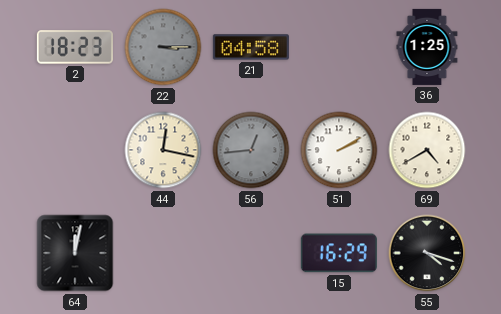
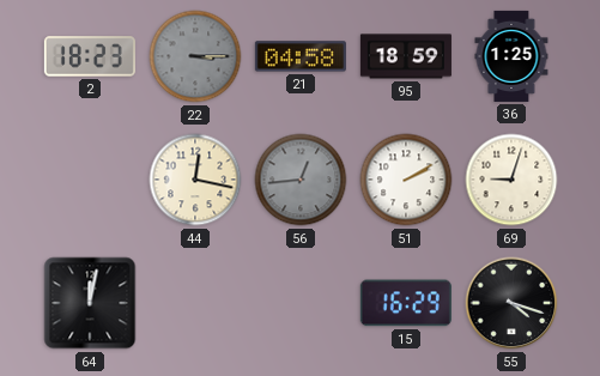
95: none -> 18:59 (406, 56)
69: 4:40 -> 9:03 (511, 180)
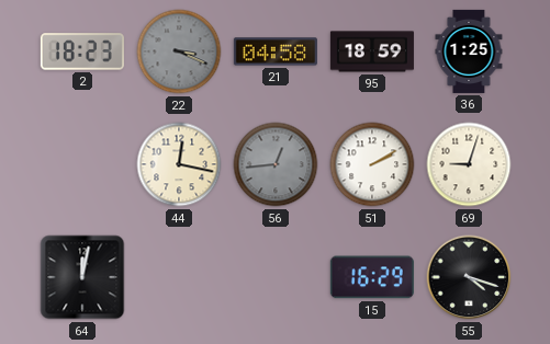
22: 3:15 -> 3:19 (179, 51)
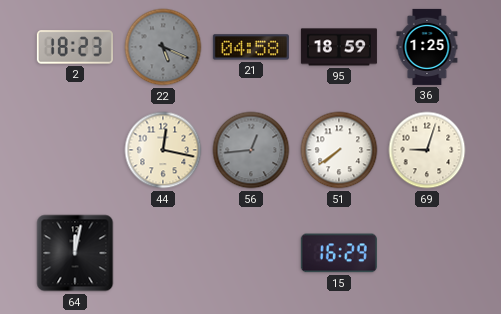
22: 3:19 -> 5:19 (163, 47)
51: 2:10 -> 7:39 (339, 150)
55: 4:18 -> none (469, 277)
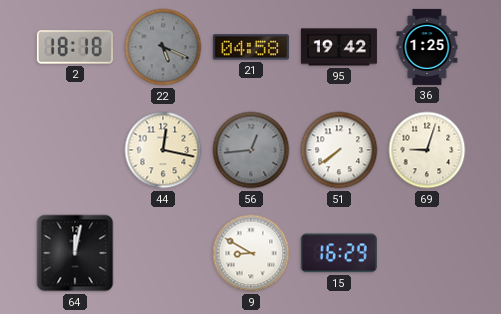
2: 18:23 -> 18:18 (75, 47)
95: 18:59 -> 19:42 (339, 47)
9: none -> 8:50 (251, 253)
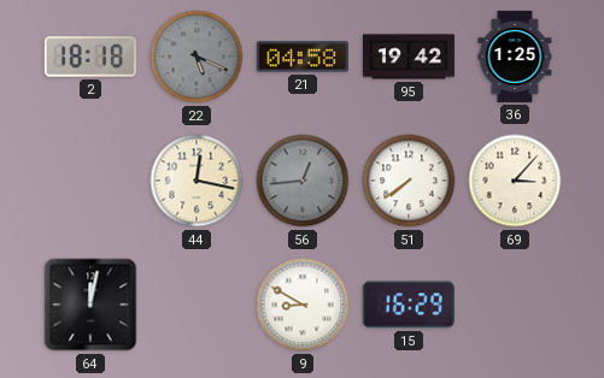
69: 9:03 -> 3:07 (515, 181)
